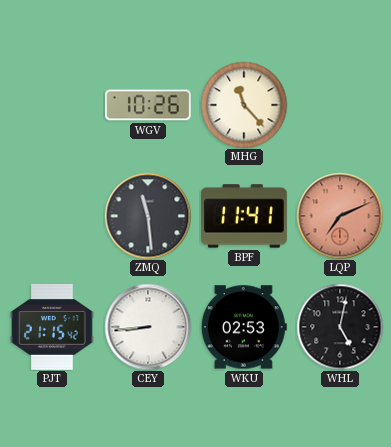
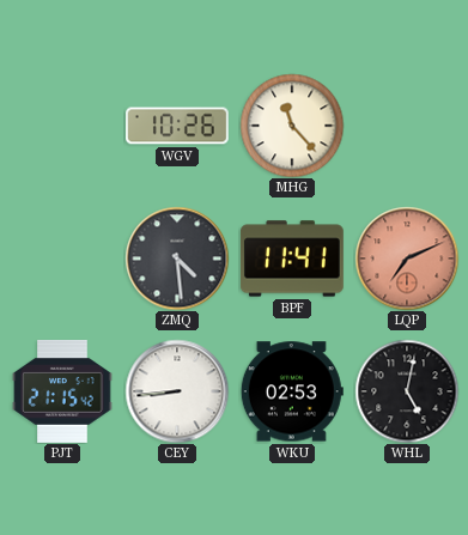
ZMQ: 11:29 -> 4:29 (177, 259)
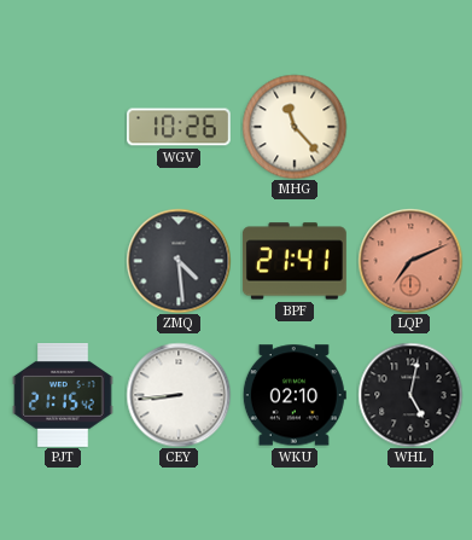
BPF: 11:41 -> 21:41 (295, 261)
WKU: 02:53 -> 02:10 (295, 395)
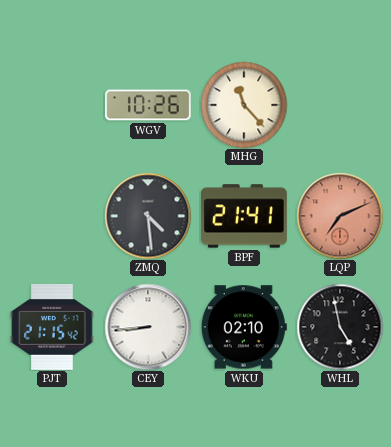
WHL: 5:02 -> 4:58 (340, 327)
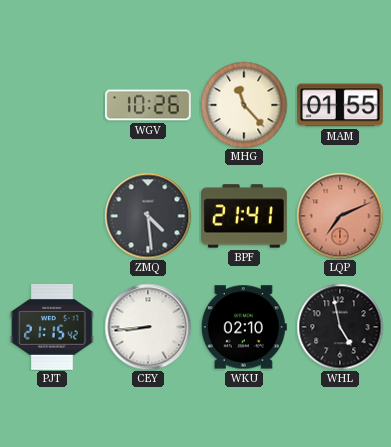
MAM: none -> 01:55 (341, 105)
